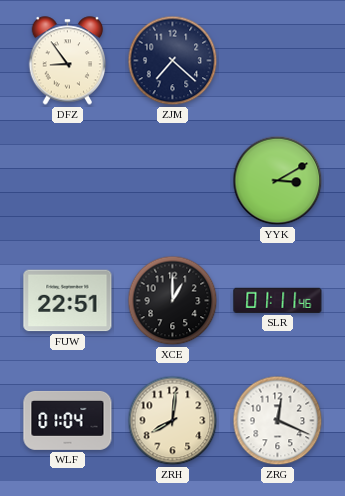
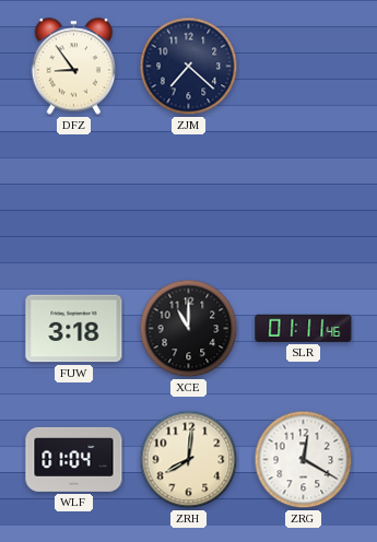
YYK: 3:10 -> none (278, 181)
FUW: 22:51 -> 3:18 (74, 329)
XCE: 1:00 -> 11:00 (189, 329)
ZRG: 12:19 -> 12:20 (304, 460)
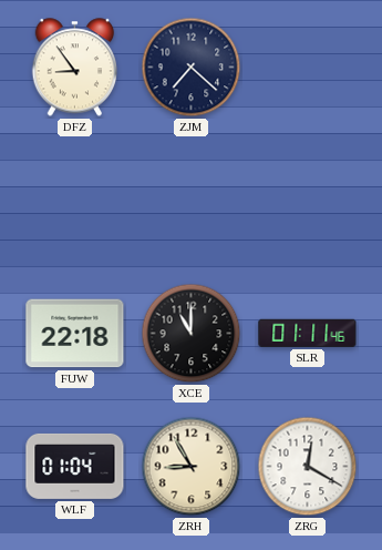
FUW: 3:18 -> 22:18 (75, 334)
ZRH: 8:01 -> 8:55 (192, 467)
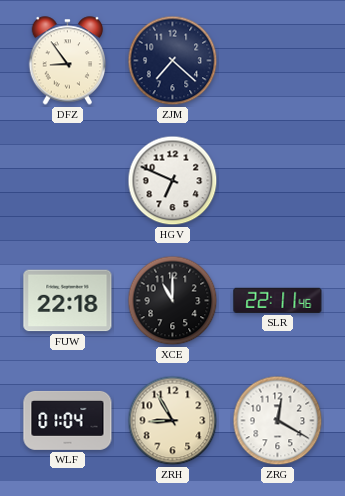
HGV: none -> 6:49 (173, 181)
SLR: 01:11 -> 22:11 (278, 300)
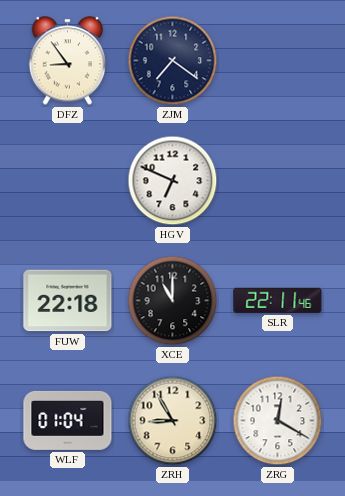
ZJM: 7:22 -> 7:21 (173, 61)
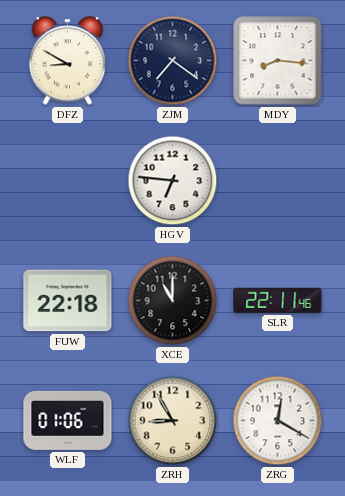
DFZ: 8:54 -> 8:50 (68, 61)
MDY: none -> 8:16 (278, 61)
HGV: 6:49 -> 6:46 (173, 181)
WLF: 01:04 -> 01:06 (68, 420)
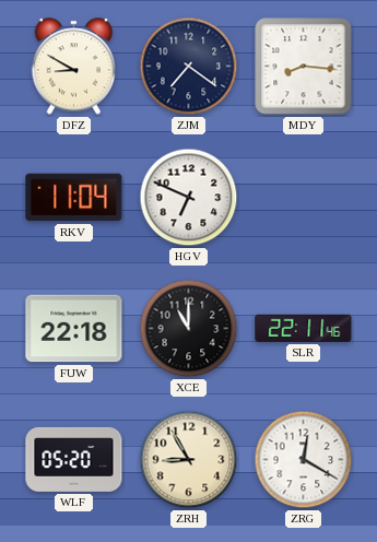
RKV: none -> 11:04 (74, 198)
HGV: 6:46 -> 6:49 (189, 198)
WLF: 01:06 -> 05:20 (74, 459)
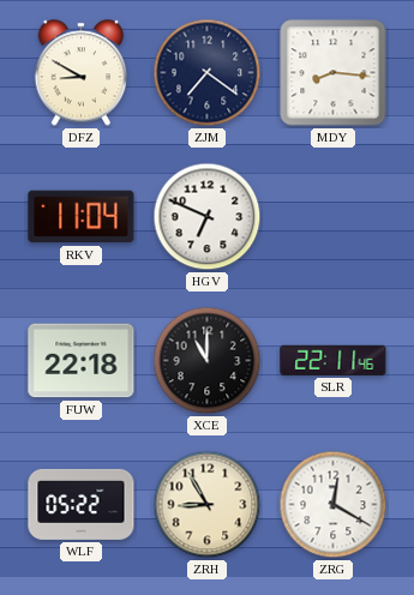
WLF: 05:20 -> 05:22 (82, 504)
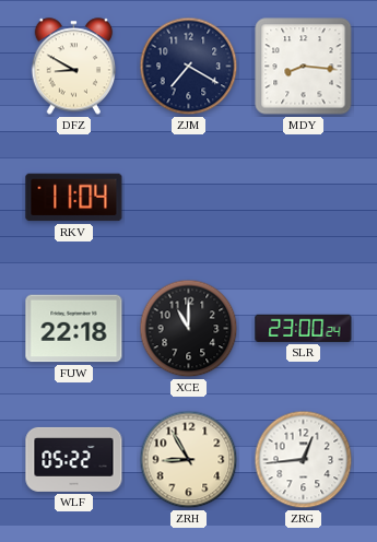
ZJM: 7:21 -> 7:20 (189, 67)
HGV: 6:49 -> none (208, 217)
SLR: 22:11 -> 23:00 (304, 328)
ZRG: 12:20 -> 12:44 (304, 460)
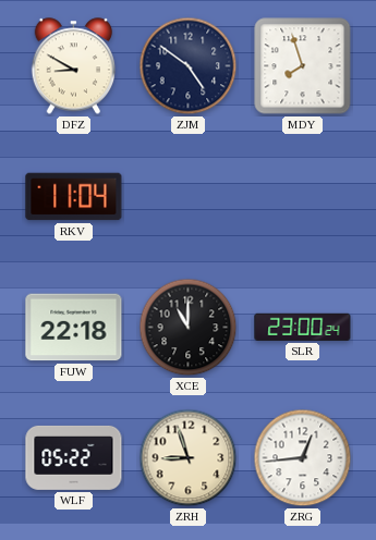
ZJM: 7:20 -> 4:51 (189, 66)
MDY: 8:16 -> 7:57 (303, 66)
ZRH: 8:55 -> 8:57 (189, 458)
